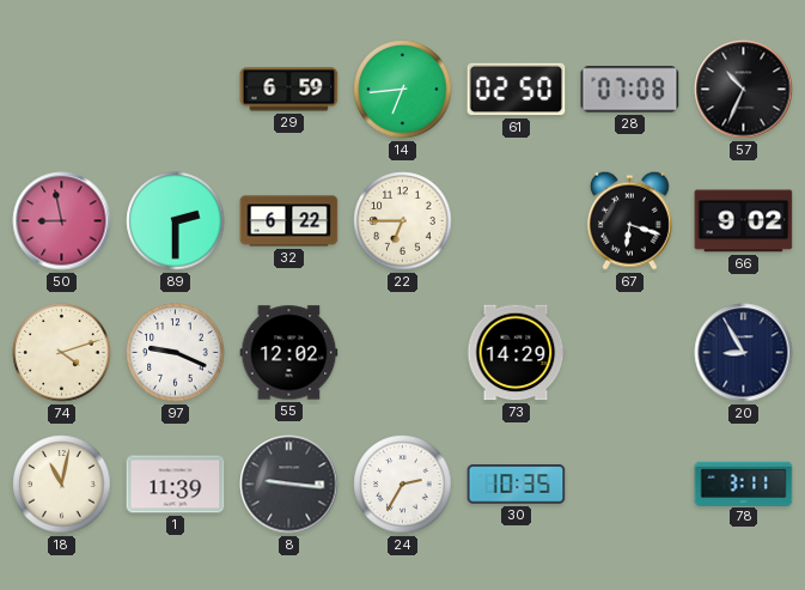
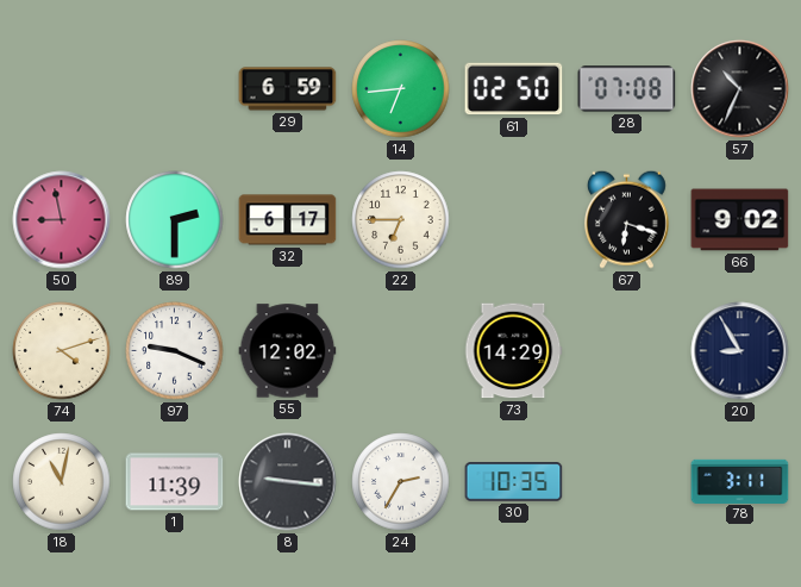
32: 6:22 -> 6:17 (288, 220)
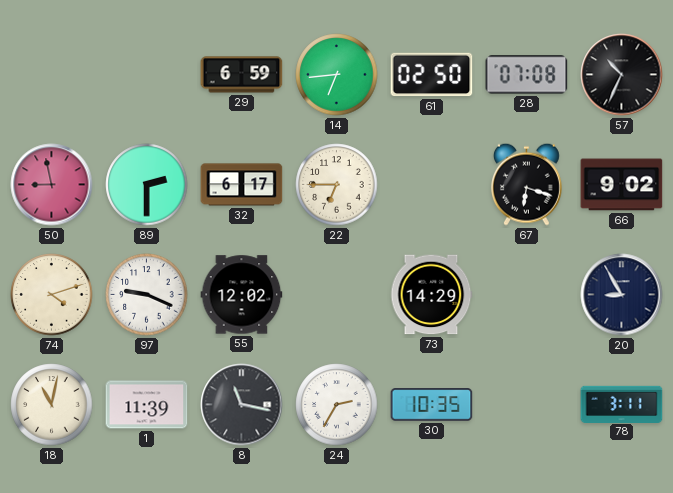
8: 9:16 -> 11:17 (242, 405)
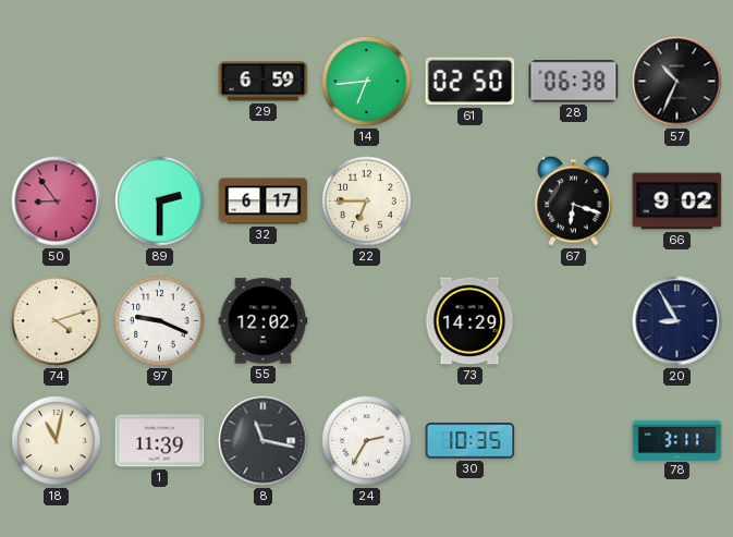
28: 07:08 -> 06:38 (574, 82)
50: 8:58 -> 8:54 (57, 202)
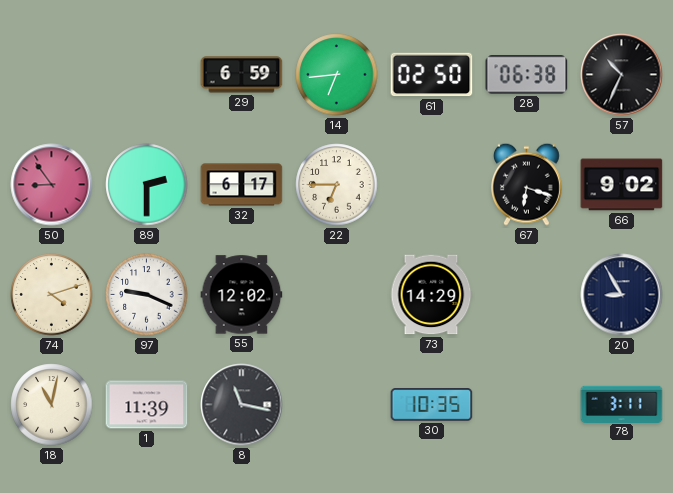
24: 2:35 -> none (367, 441)
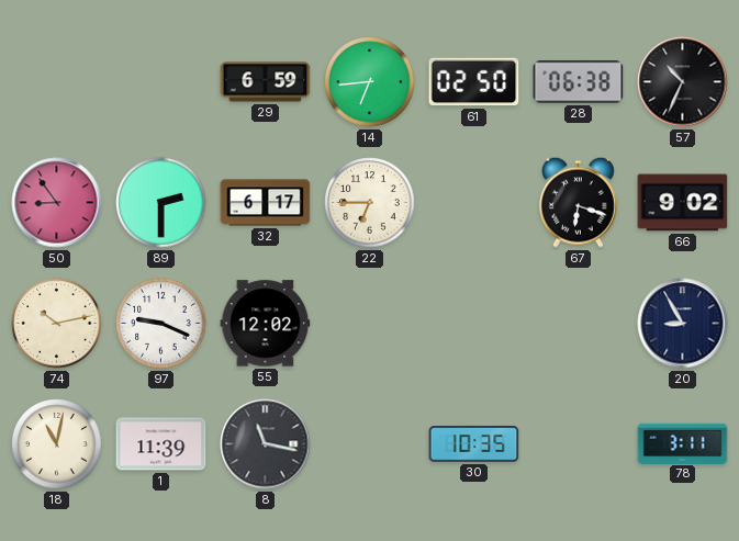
74: 4:12 -> 10:13 (57, 324)
73: 14:29 -> none (431, 295)
